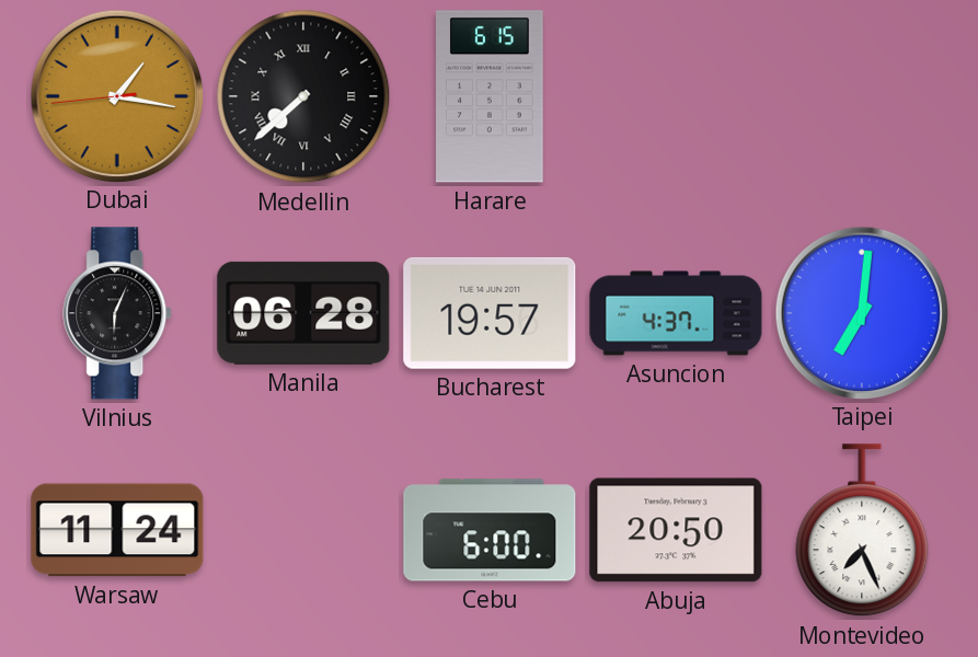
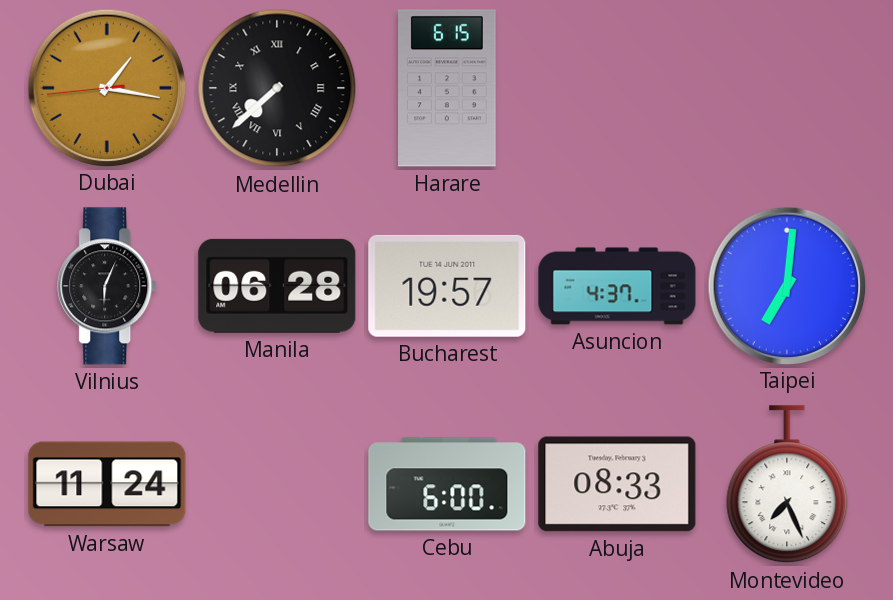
Abuja: 20:50 -> 08:33 (617, 484)
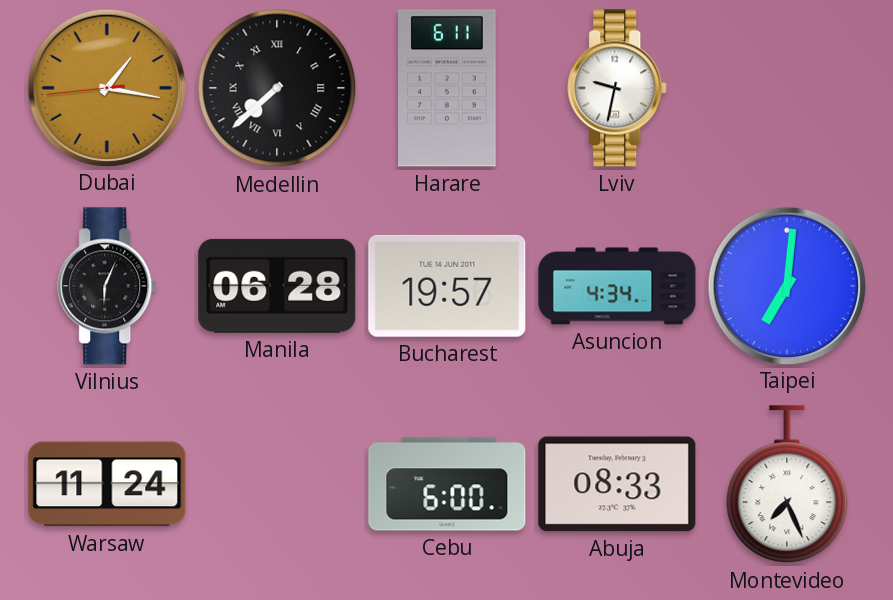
Harare: 6:15 -> 6:11 (448, 88)
Lviv: none -> 9:32 (618, 88)
Asuncion: 4:37 -> 4:34 (617, 286)
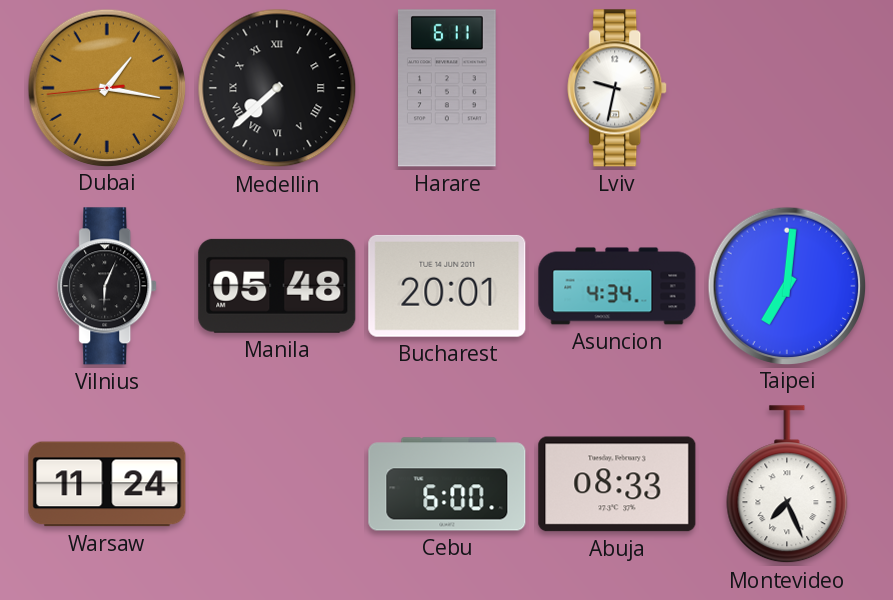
Manila: 06:28 -> 05:48 (277, 286)
Bucharest: 19:57 -> 20:01 (447, 286)
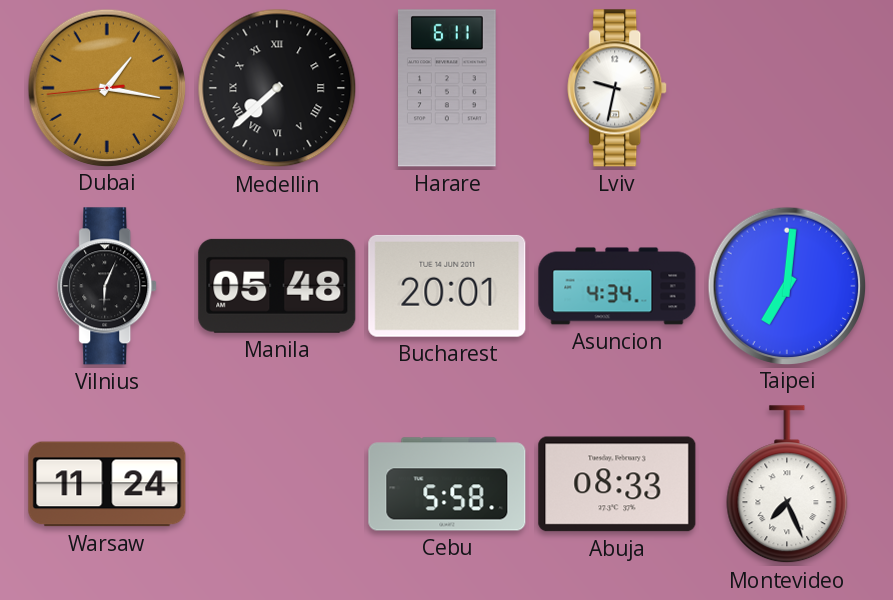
Cebu: 6:00 -> 5:58 (447, 484)
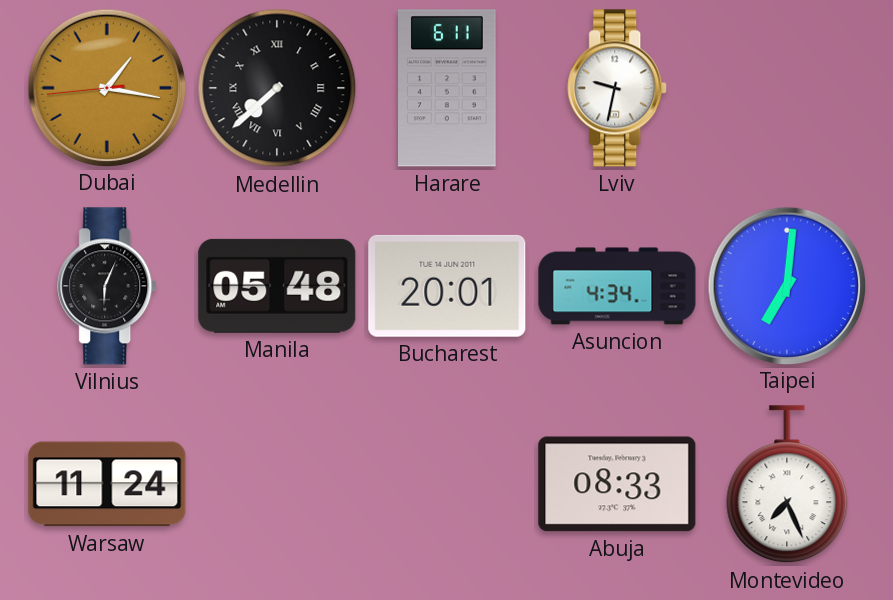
Cebu: 5:58 -> none (447, 484)
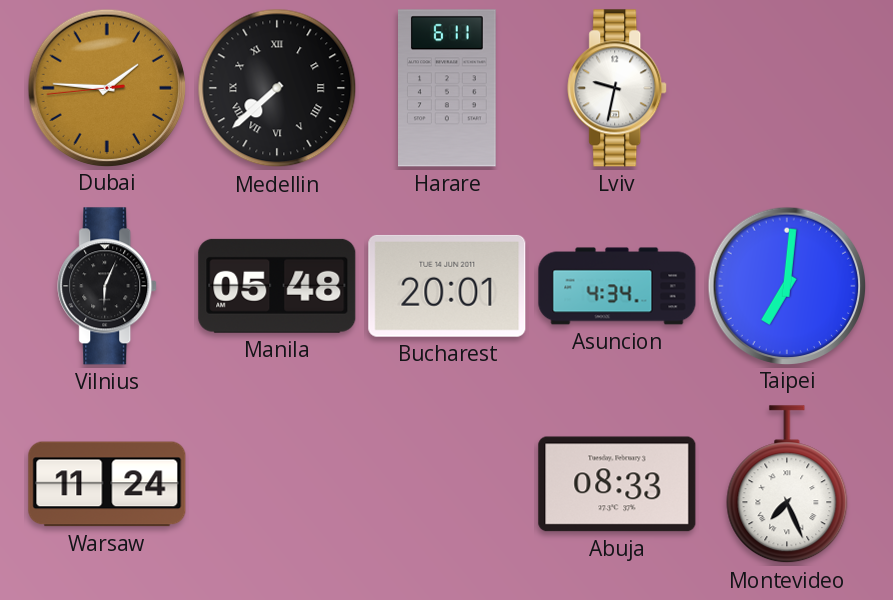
Dubai: 1:16 -> 1:45 (106, 87)
